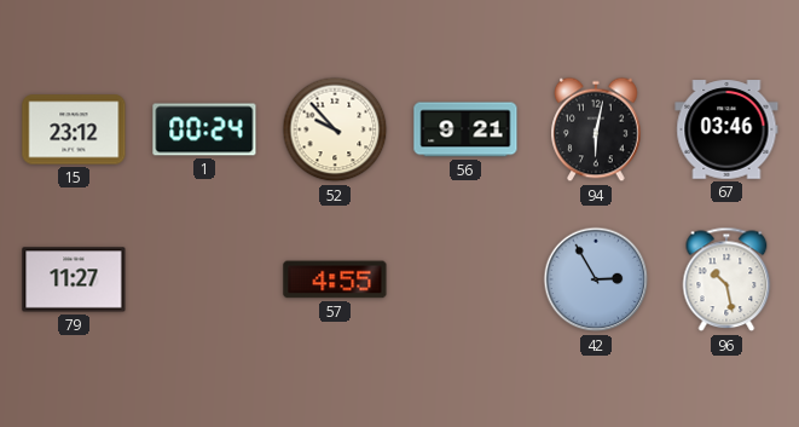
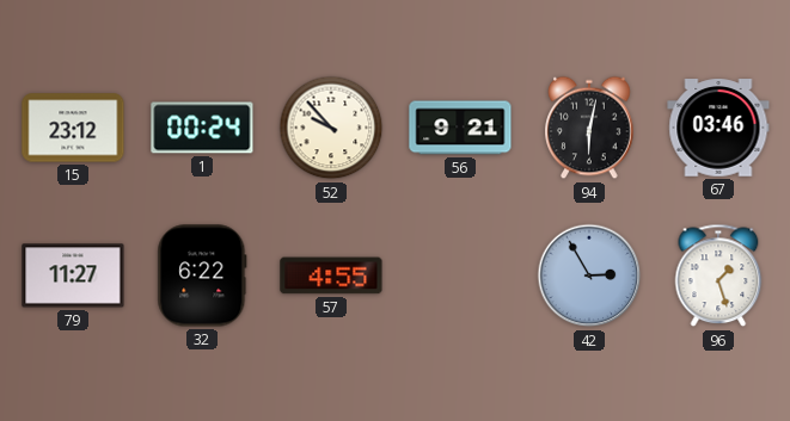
32: none -> 6:22 (202, 275)
96: 10:28 -> 1:27 (718, 275)
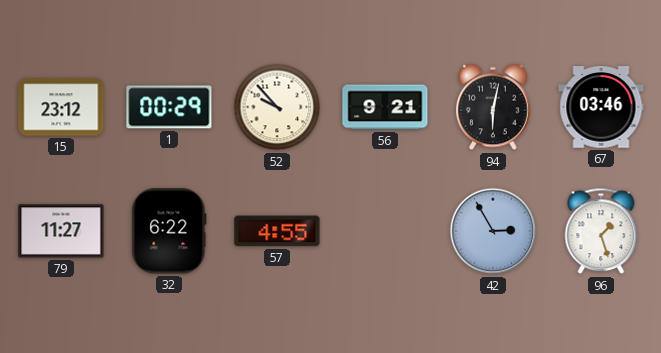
1: 00:24 -> 00:29 (169, 107)
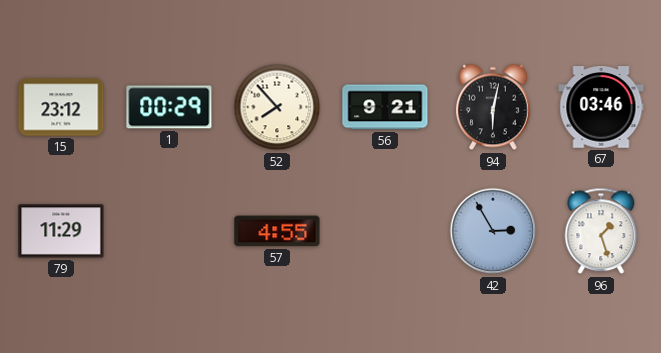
52: 9:53 -> 7:53 (277, 107)
79: 11:27 -> 11:29 (61, 231)
32: 6:22 -> none (169, 231)
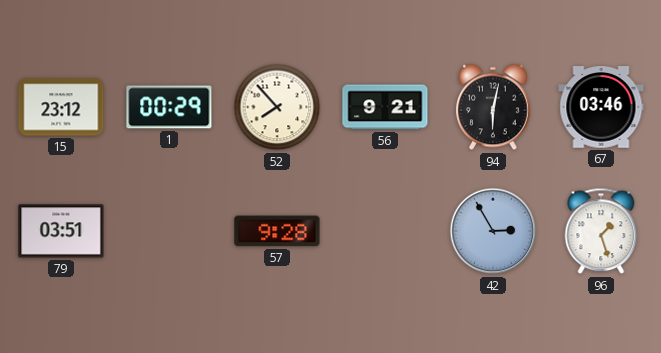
79: 11:29 -> 03:51 (61, 231)
57: 4:55 -> 9:28 (277, 231)
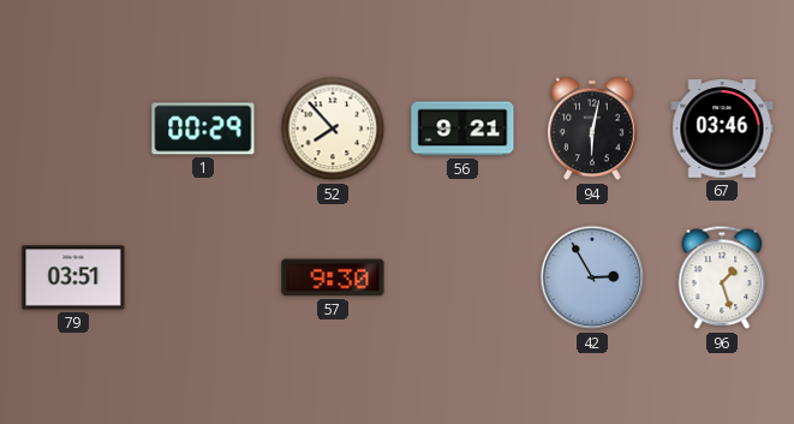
15: 23:12 -> none (61, 107)
57: 9:28 -> 9:30 (333, 277)
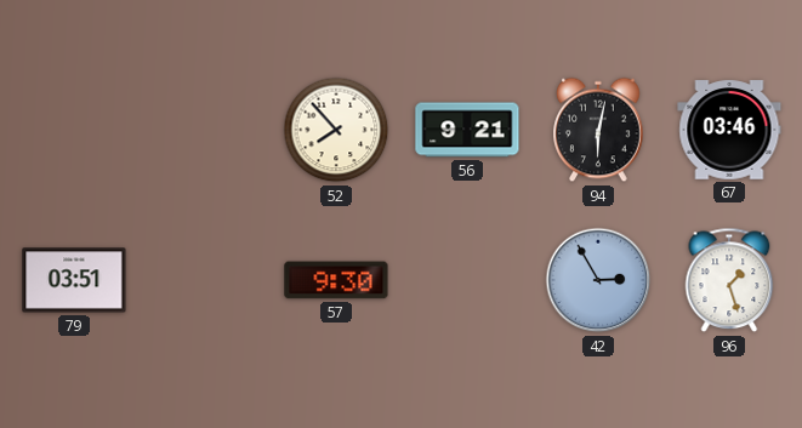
1: 00:29 -> none (203, 129)
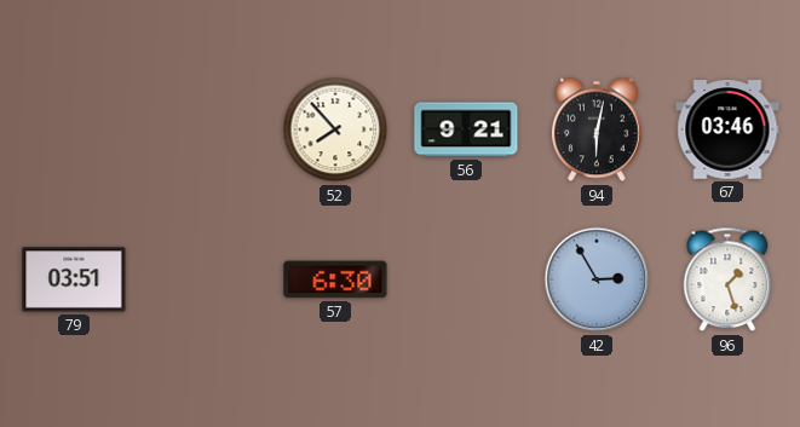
57: 9:30 -> 6:30 (335, 279)
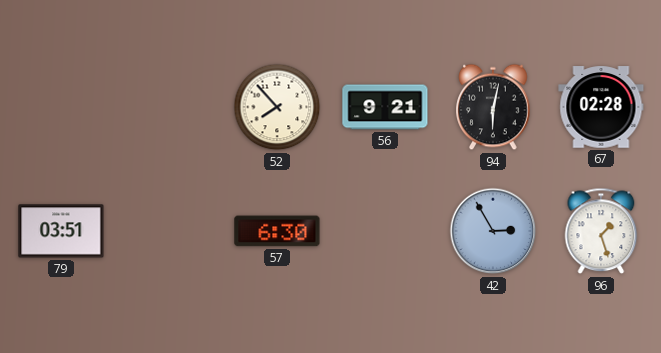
67: 03:46 -> 02:28 (601, 107)
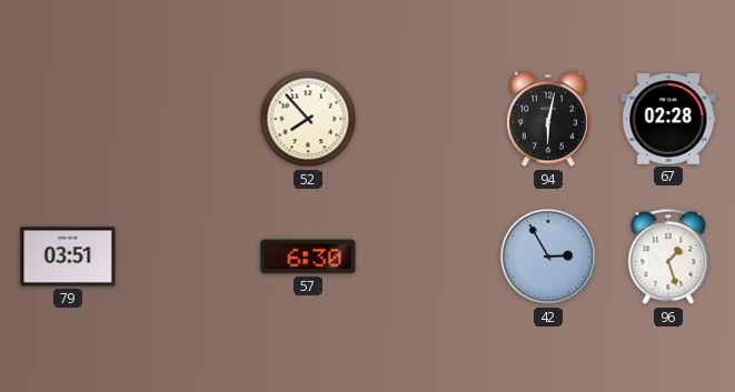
56: 9:21 -> none (385, 107)
